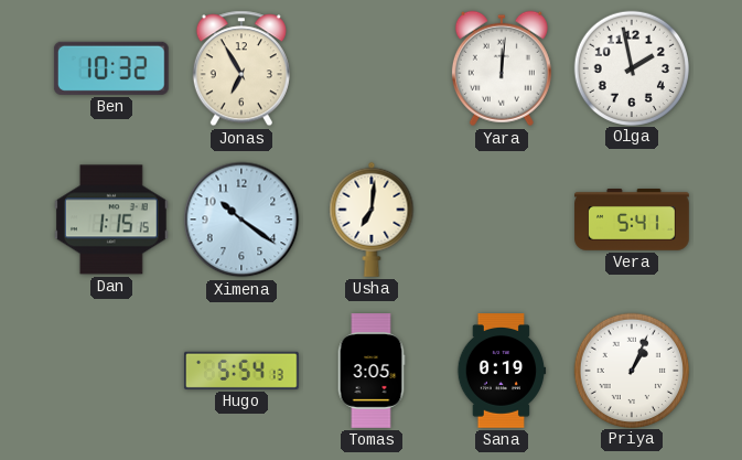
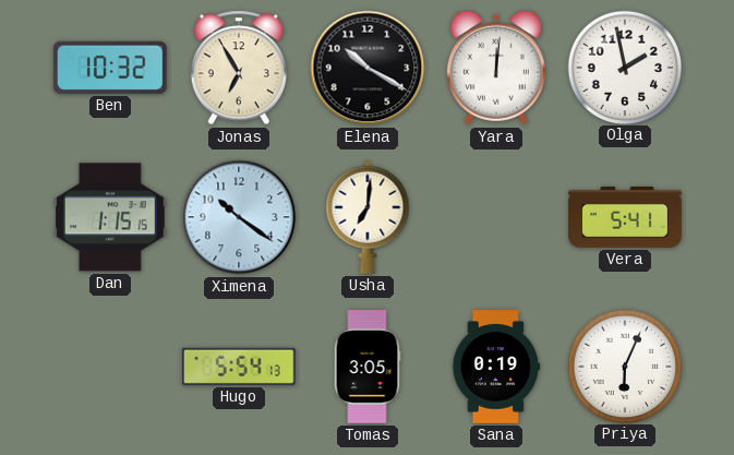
Elena: none -> 10:20 (368, 68)
Priya: 1:04 -> 6:04 (624, 366)
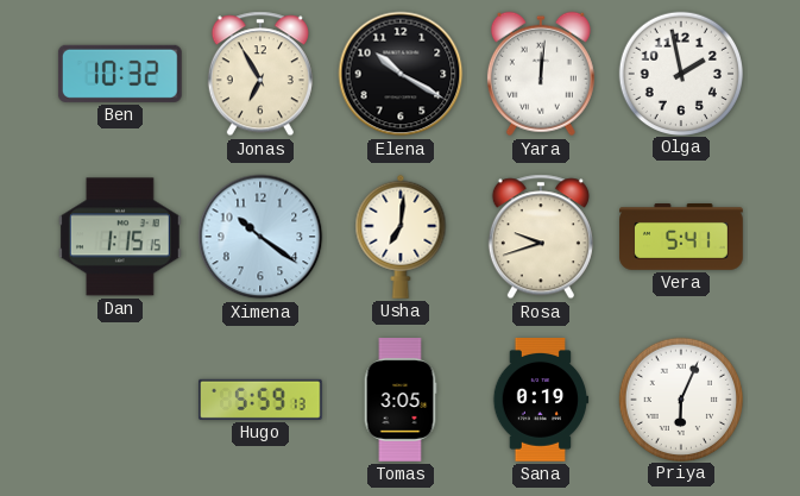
Rosa: none -> 9:42 (541, 237)
Hugo: 5:54 -> 5:59 (260, 400)
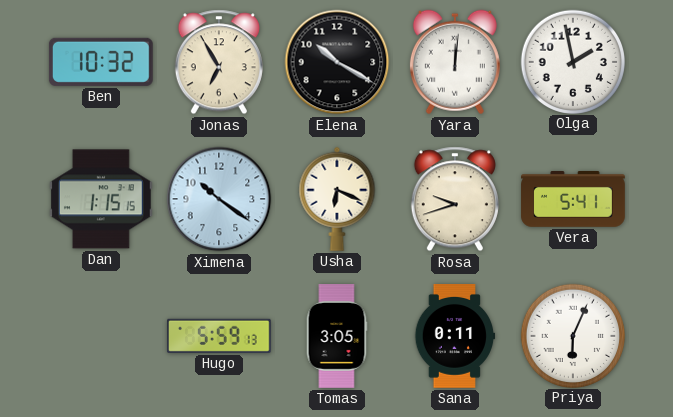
Usha: 7:01 -> 6:19 (337, 199)
Sana: 0:19 -> 0:11 (455, 337)
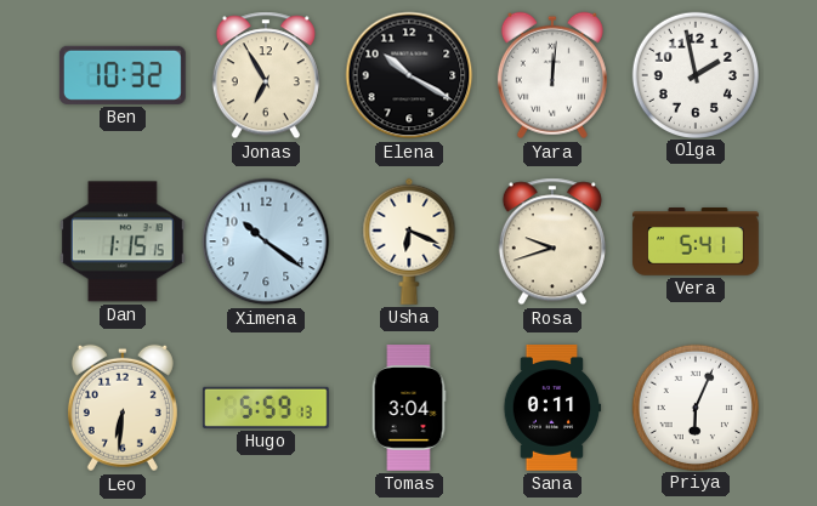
Leo: none -> 6:31 (123, 408)
Tomas: 3:05 -> 3:04 (409, 408)
